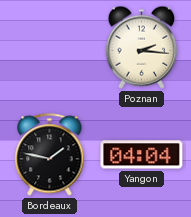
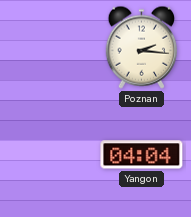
Bordeaux: 1:47 -> none (50, 155)
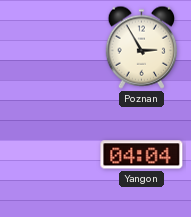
Poznan: 2:16 -> 2:55 (142, 47)
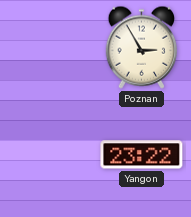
Yangon: 04:04 -> 23:22 (142, 155)
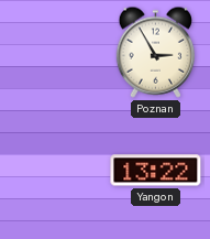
Yangon: 23:22 -> 13:22 (156, 171)
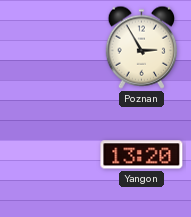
Yangon: 13:22 -> 13:20 (142, 155)
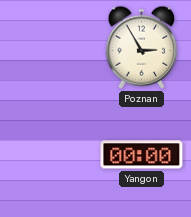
Yangon: 13:20 -> 00:00 (142, 155)
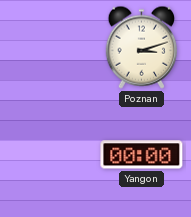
Poznan: 2:55 -> 3:12 (142, 47)
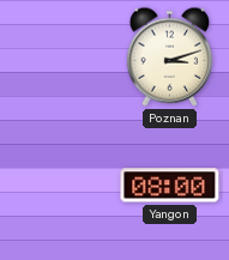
Yangon: 00:00 -> 08:00 (170, 186)
